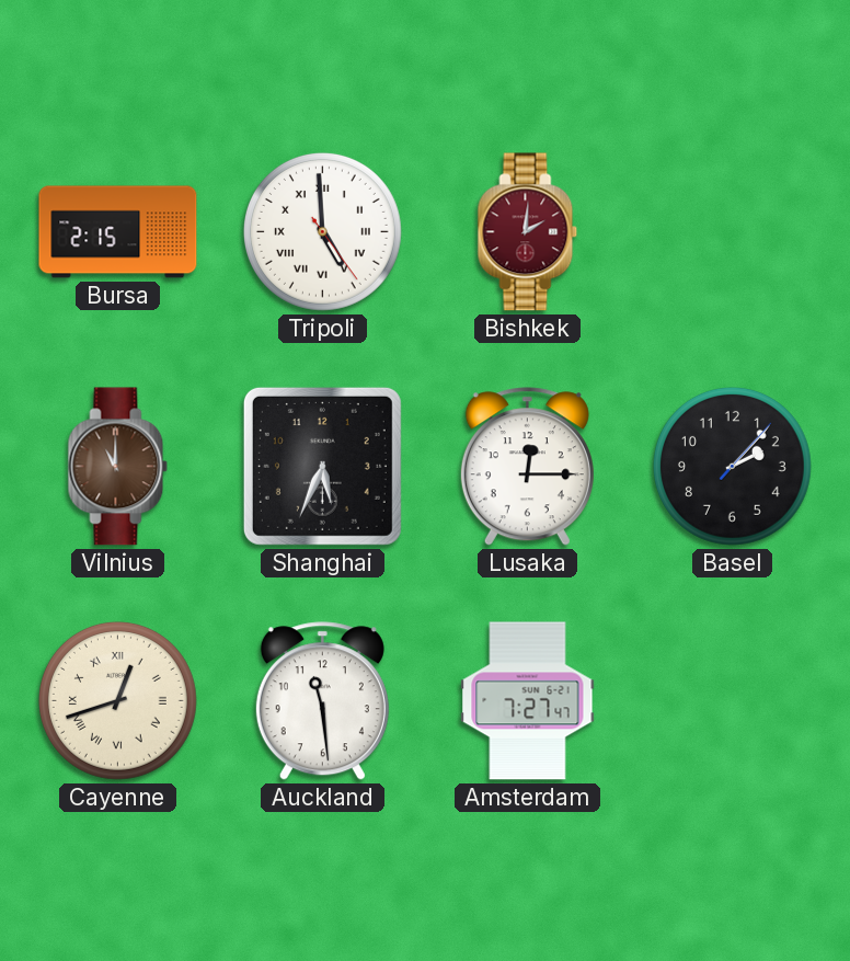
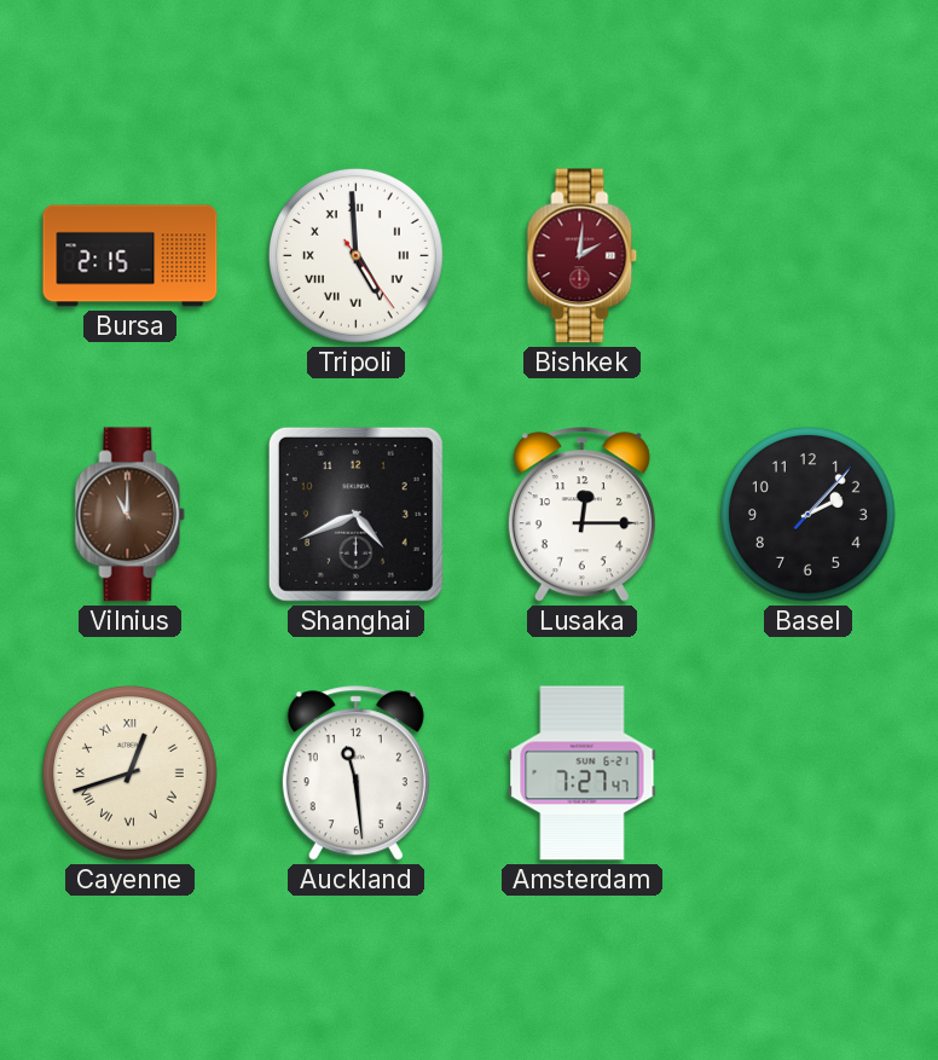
Shanghai: 5:34 -> 4:41 (355, 514)
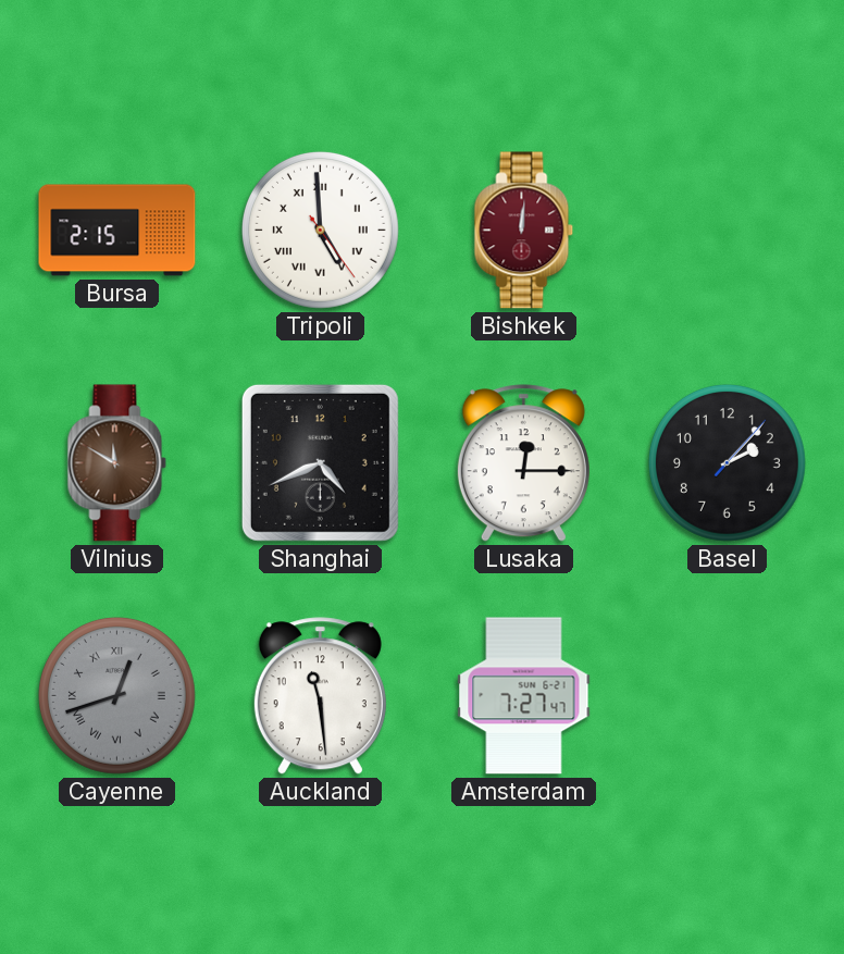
Bishkek: 2:01 -> 12:01 (524, 231)
Vilnius: 11:00 -> 11:50 (117, 463)
Cayenne dial: cream -> grey (116, 695)
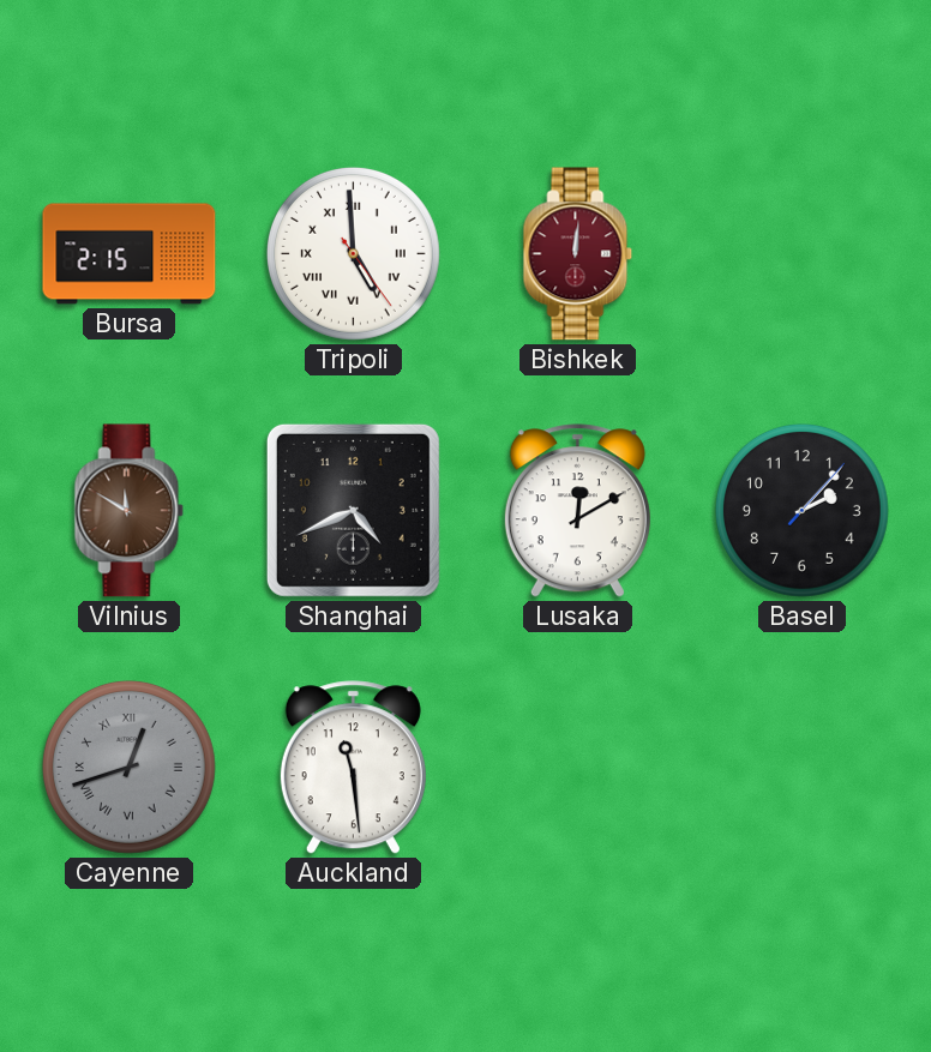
Lusaka: 12:15 -> 12:10 (577, 511)
Amsterdam: 7:27 -> none (524, 696)
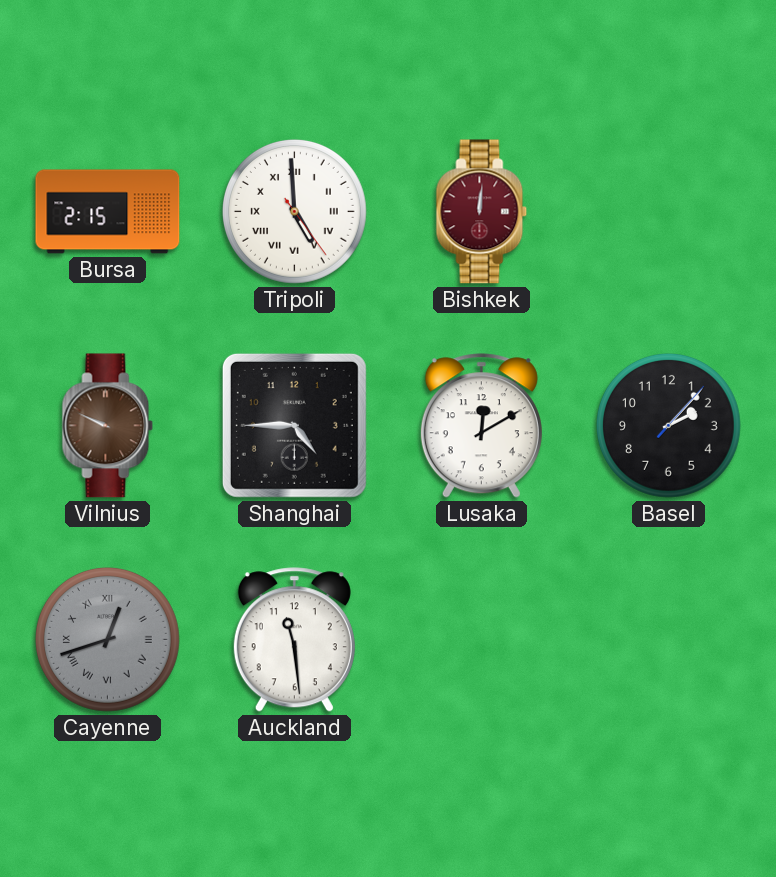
Vilnius: 11:50 -> 9:49 (108, 426)
Shanghai: 4:41 -> 4:45 (294, 425)
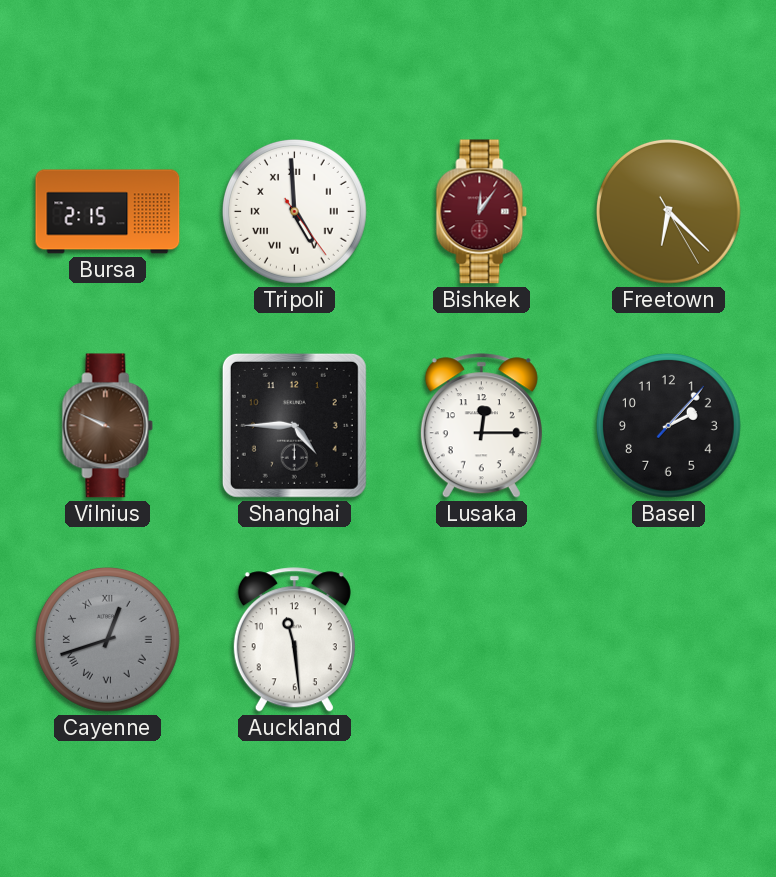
Bishkek: 12:01 -> 12:06 (482, 212)
Freetown: none -> 6:22 (668, 211)
Lusaka: 12:10 -> 12:15 (481, 426)
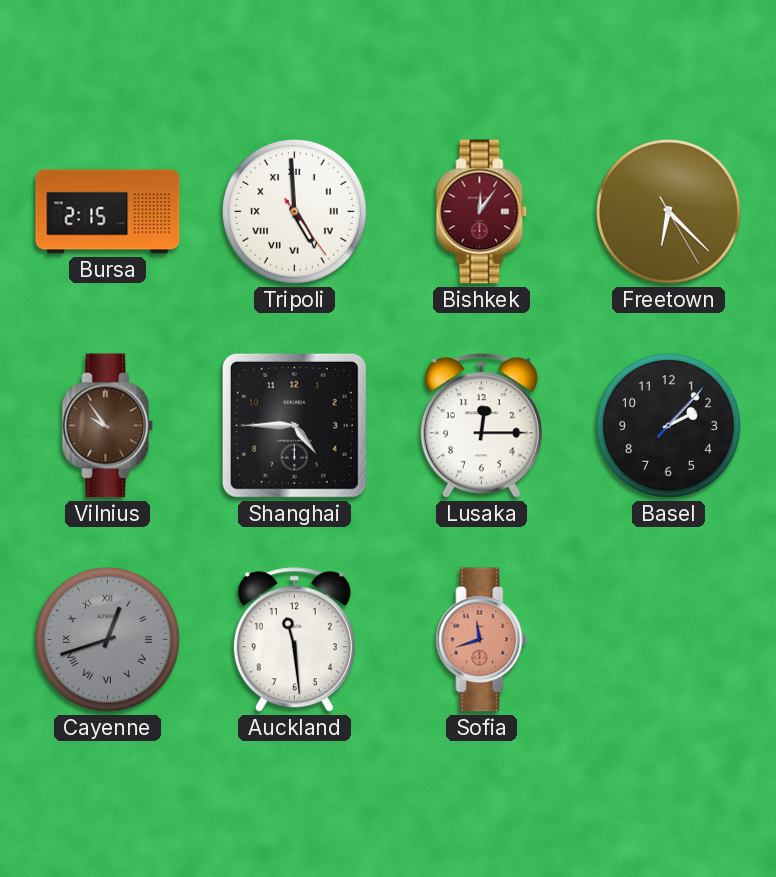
Vilnius: 9:49 -> 9:54 (108, 426)
Sofia: none -> 11:42 (482, 640)
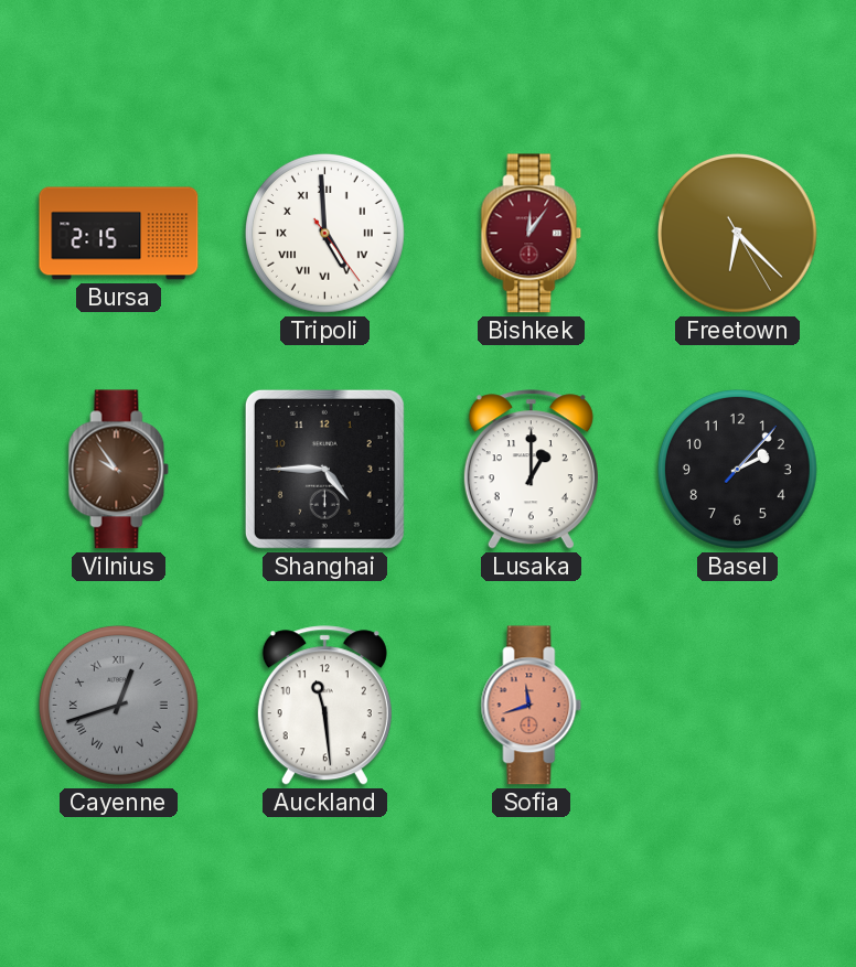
Lusaka: 12:15 -> 1:00 (531, 470)
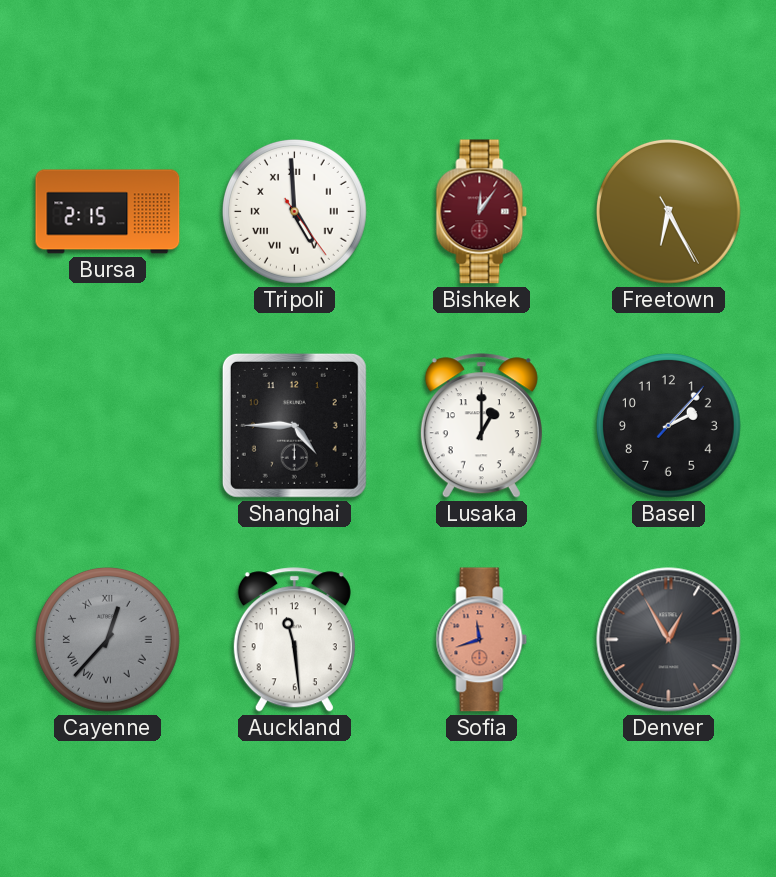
Freetown: 6:22 -> 6:25 (668, 211)
Vilnius: 9:54 -> none (119, 470)
Cayenne: 12:42 -> 12:37 (107, 639)
Denver: none -> 12:55 (669, 640)
